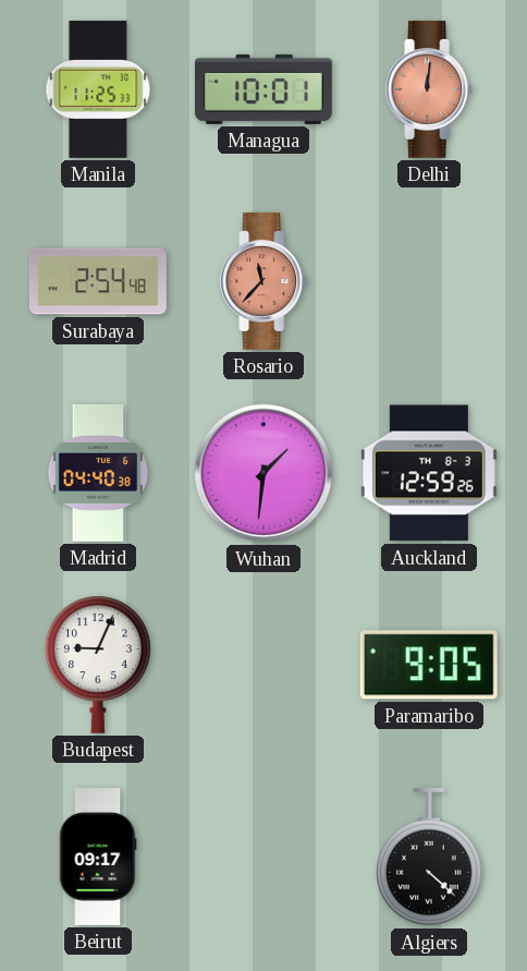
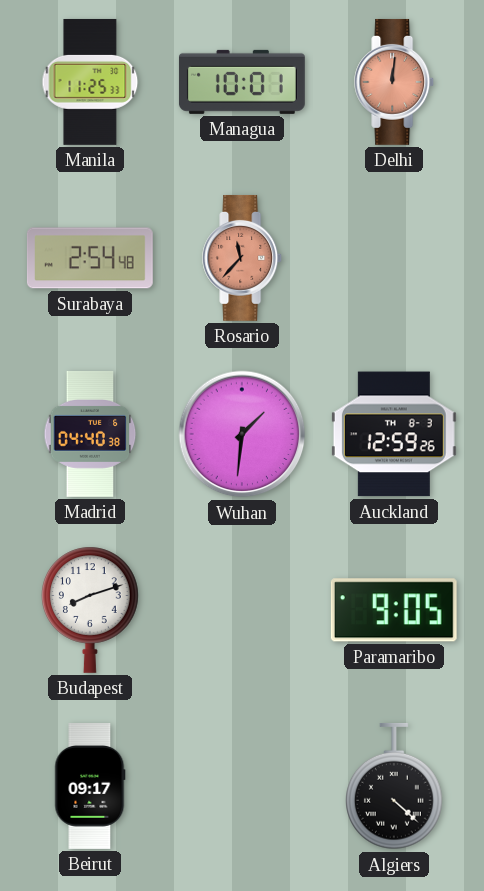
Budapest: 9:04 -> 8:12 (91, 610)
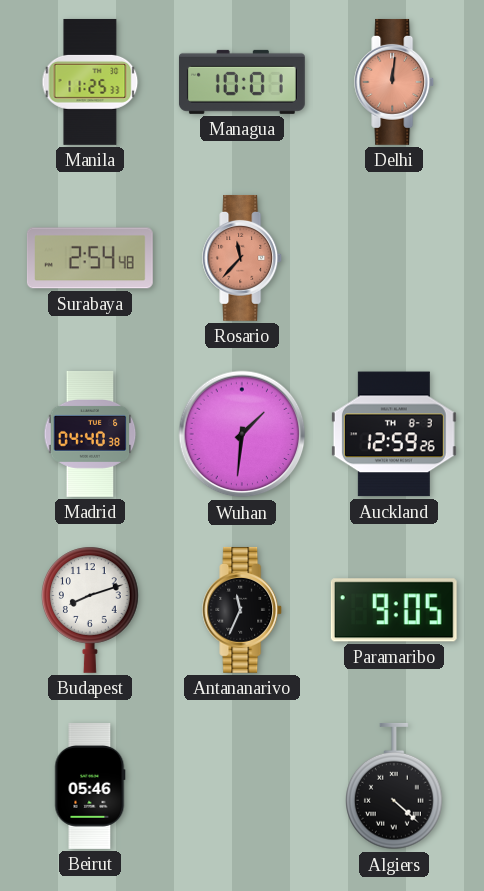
Antananarivo: none -> 11:34 (243, 610)
Beirut: 09:17 -> 05:46 (90, 787)
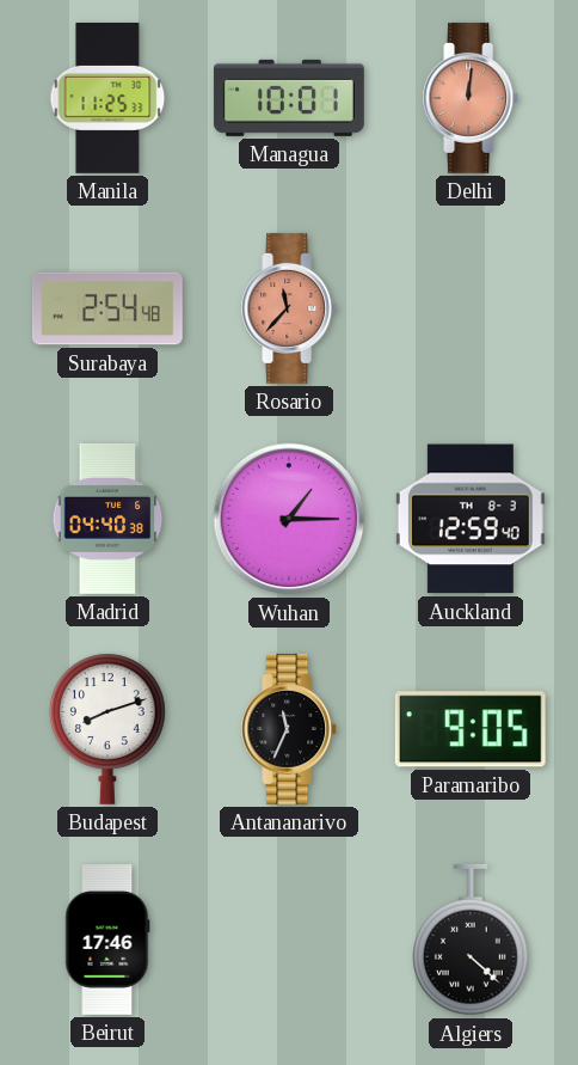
Wuhan: 1:31 -> 1:15 (289, 519)
Auckland: 12:59:26 -> 12:59:40 (471, 519)
Beirut: 05:46 -> 17:46 (107, 941)
